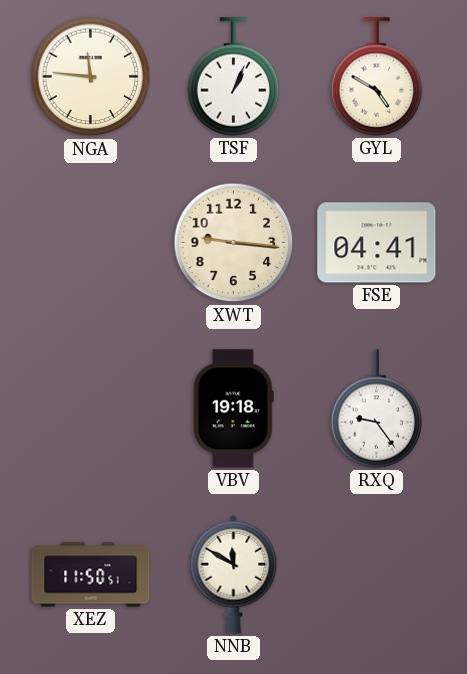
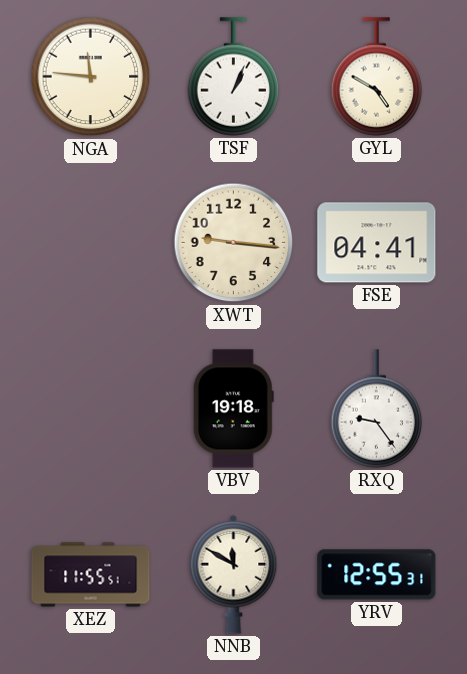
XEZ: 11:50 -> 11:55 (91, 575)
YRV: none -> 12:55 (377, 575)
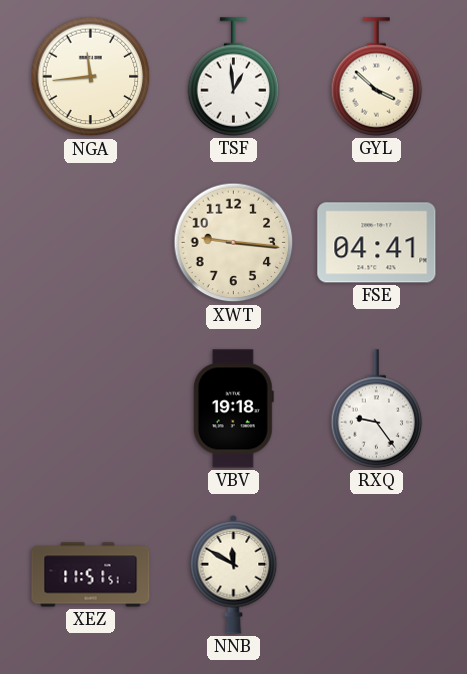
NGA: 11:46 -> 11:44 (91, 77)
TSF: 1:04 -> 12:59 (234, 77)
GYL: 4:50 -> 3:52 (377, 77)
XEZ: 11:55 -> 11:51 (91, 575)
YRV: 12:55 -> none (377, 575)
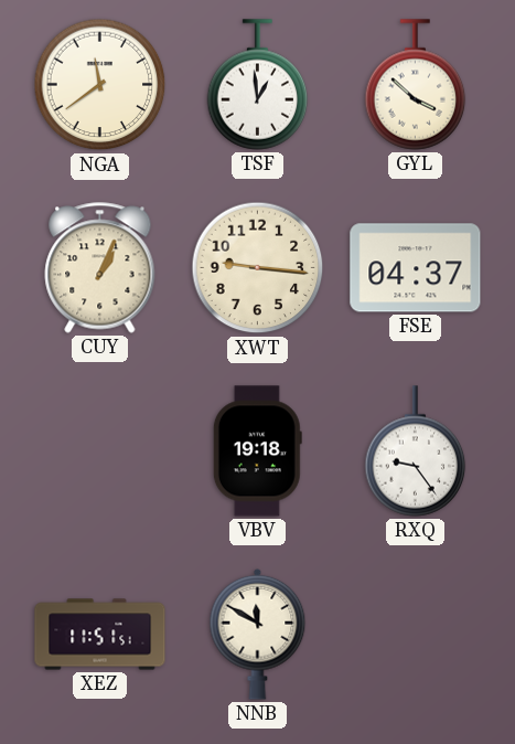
NGA: 11:44 -> 11:39 (100, 85)
CUY: none -> 1:04 (100, 268)
FSE: 04:41 -> 04:37 (416, 268)
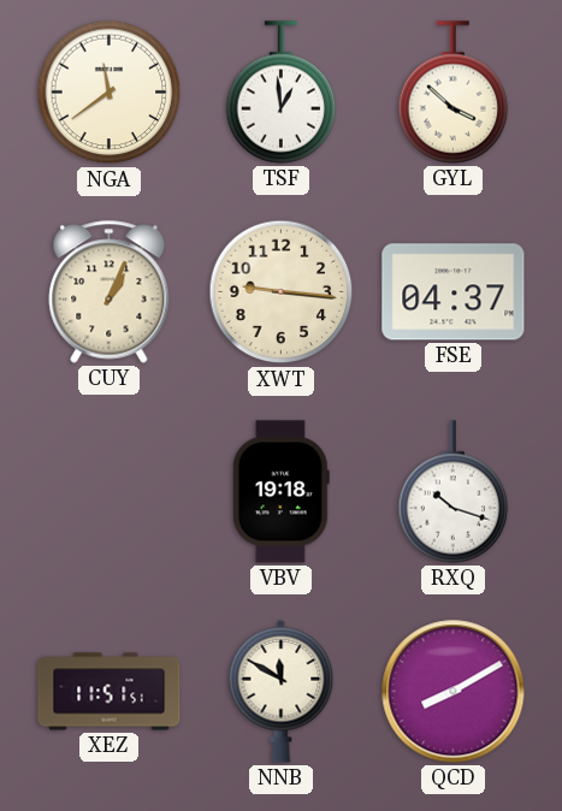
RXQ: 9:24 -> 10:18 (454, 492)
QCD: none -> 8:10 (454, 692)
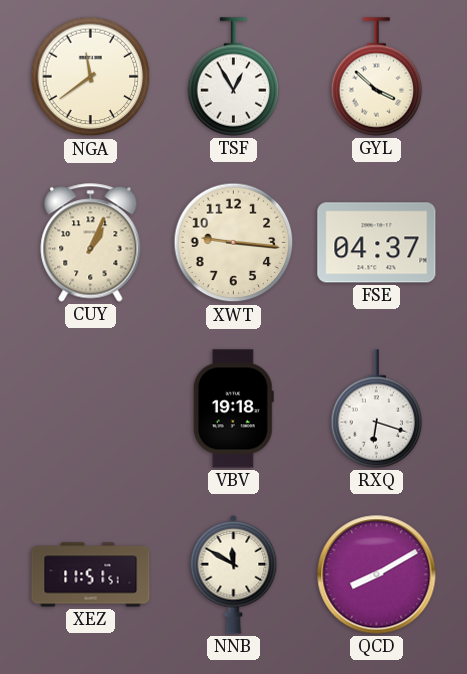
TSF: 12:59 -> 12:55 (234, 77)
RXQ: 10:18 -> 6:18 (377, 409)
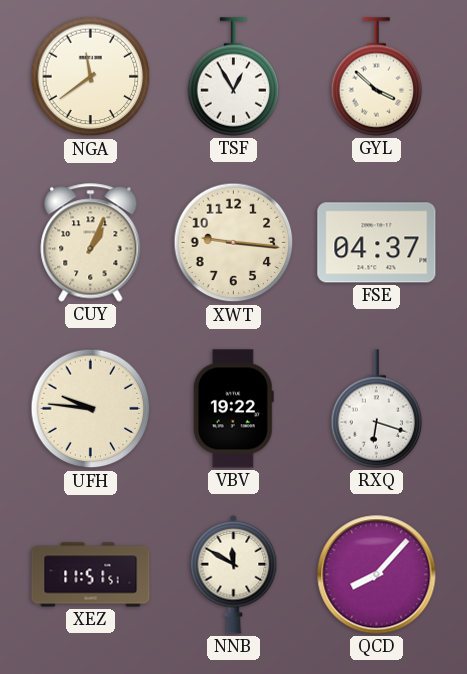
UFH: none -> 9:46 (91, 409)
VBV: 19:18 -> 19:22 (233, 409)
QCD: 8:10 -> 8:07 (377, 575)
